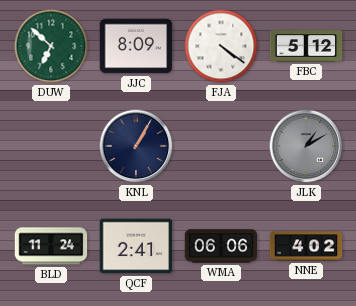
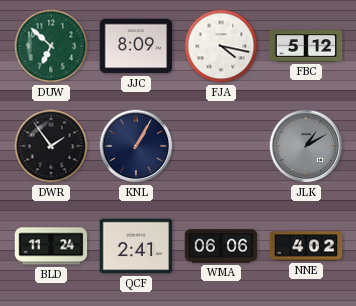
FJA: 4:21 -> 4:17 (221, 46)
DWR: none -> 1:54 (51, 146)
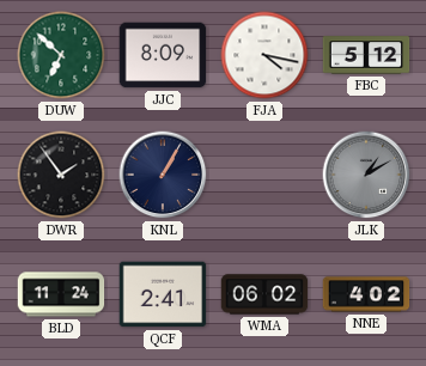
WMA: 06:06 -> 06:02 (264, 294)
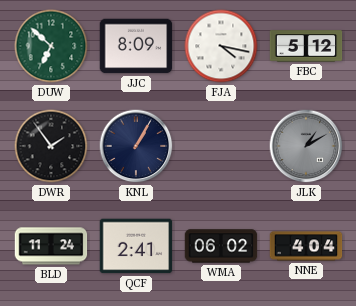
NNE: 4:02 -> 4:04 (306, 246)
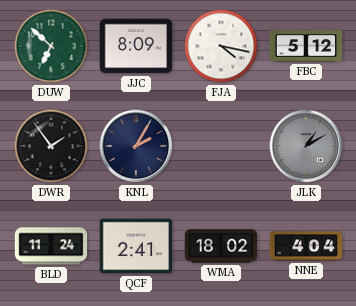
KNL: 1:05 -> 2:05 (136, 146)
WMA: 06:02 -> 18:02 (221, 246)
